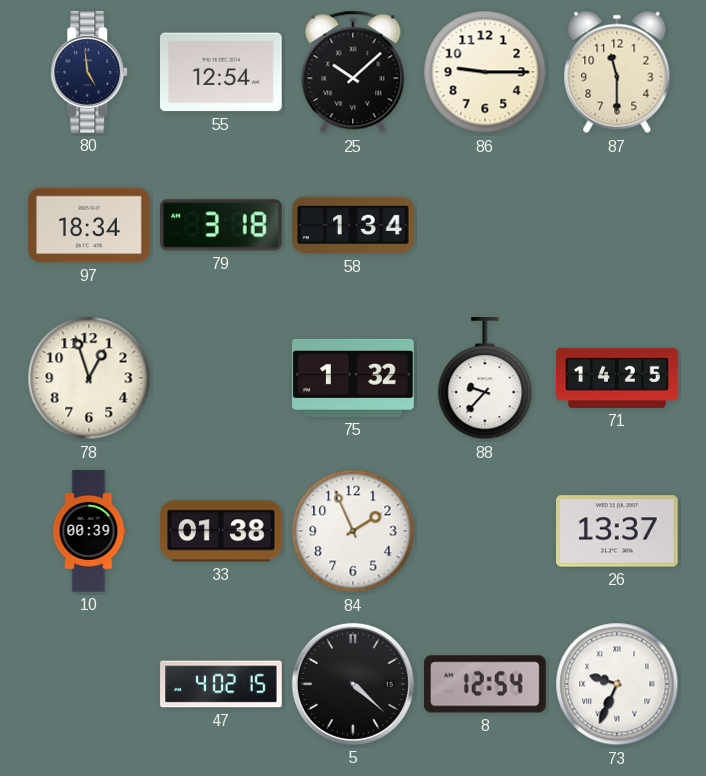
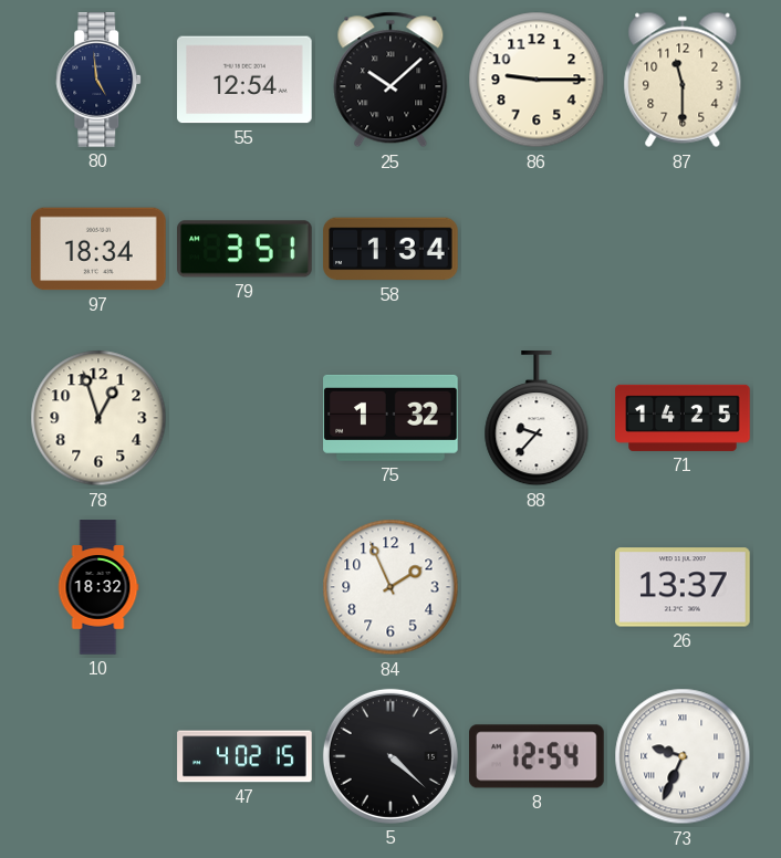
79: 3:18 -> 3:51 (244, 249)
10: 00:39 -> 18:32 (98, 587)
33: 01:38 -> none (221, 531)
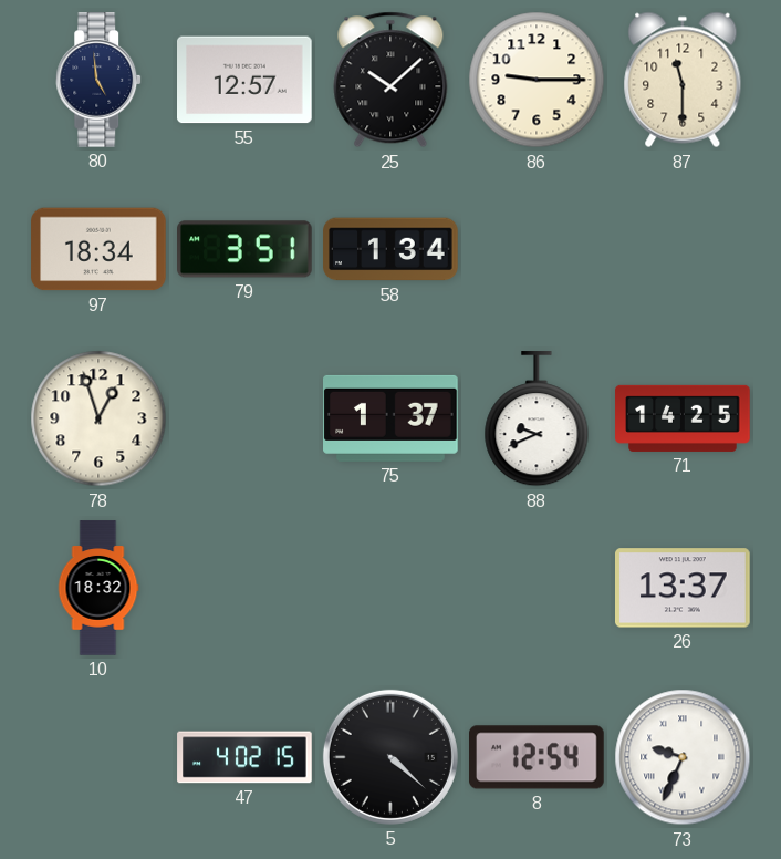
55: 12:54 -> 12:57 (246, 80)
75: 1:32 -> 1:37 (392, 418)
88: 9:37 -> 9:41 (537, 420)
84: 1:56 -> none (390, 587)
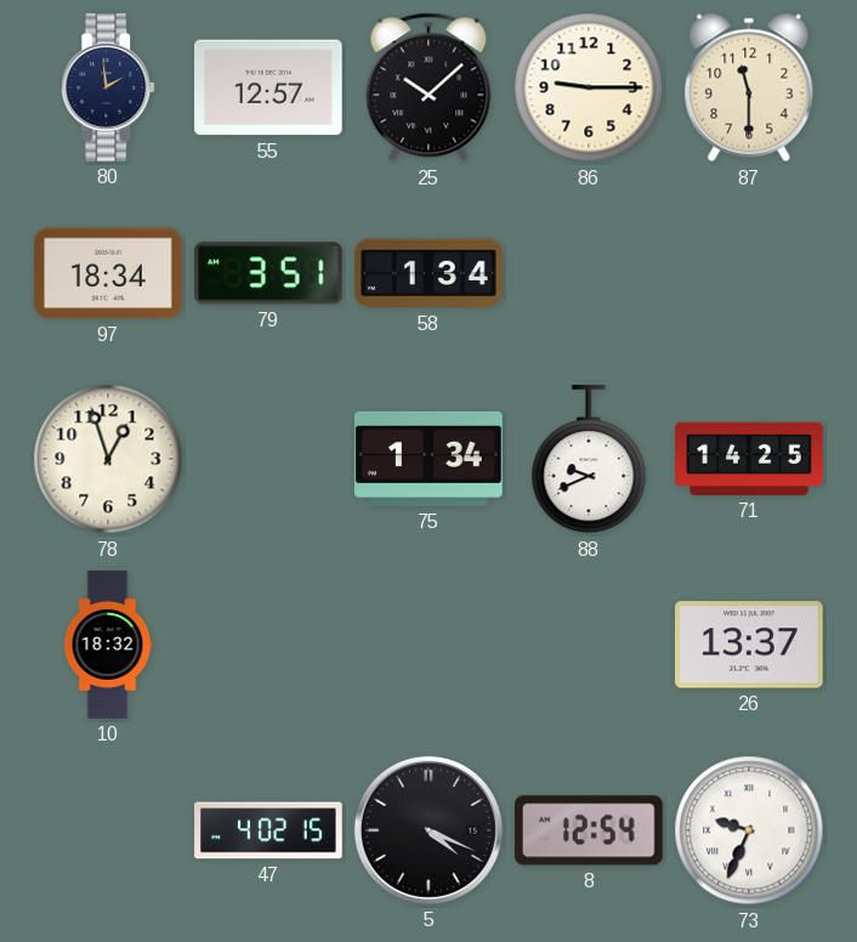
80: 4:59 -> 1:59 (109, 87)
75: 1:37 -> 1:34 (430, 459)
5: 4:22 -> 4:19 (428, 830)
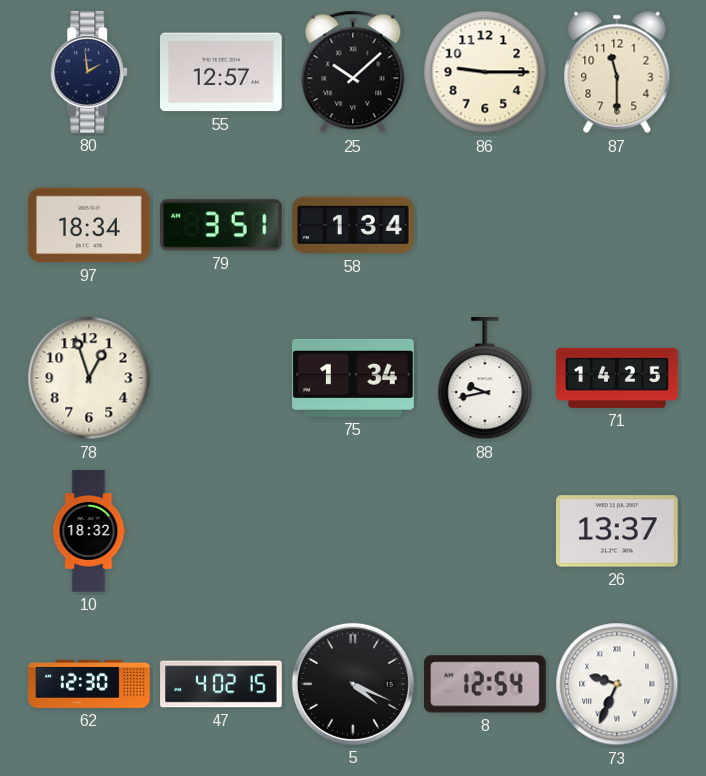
88: 9:41 -> 9:43 (485, 379)
62: none -> 12:30 (89, 684)
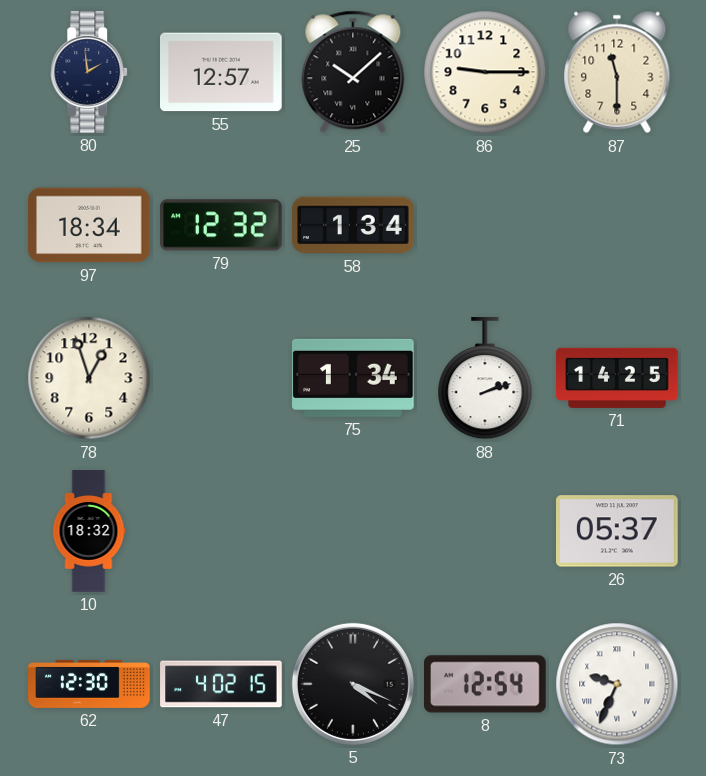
79: 3:51 -> 12:32 (221, 225)
88: 9:43 -> 2:12 (485, 379)
26: 13:37 -> 05:37 (617, 531)
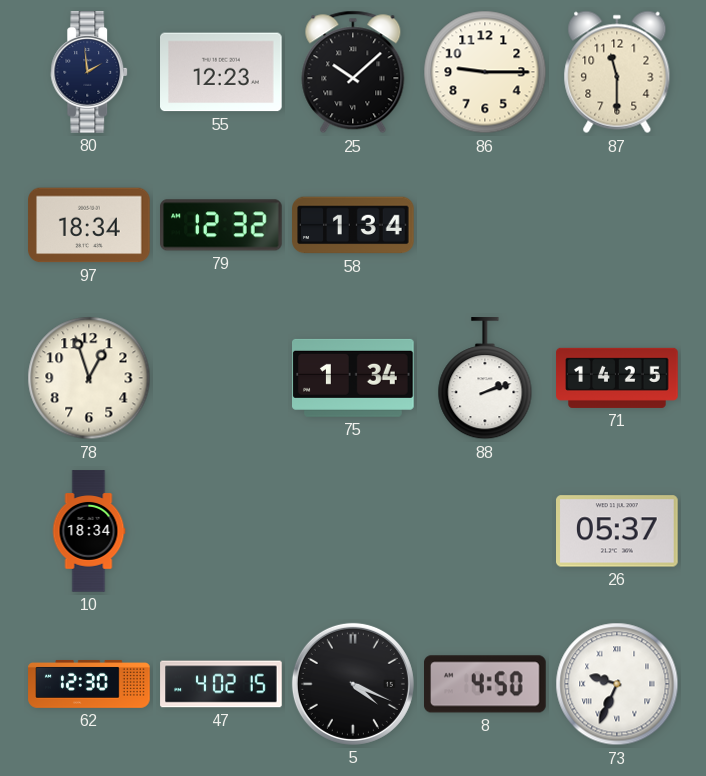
55: 12:57 -> 12:23 (222, 72)
10: 18:32 -> 18:34 (89, 531)
8: 12:54 -> 4:50 (486, 684)
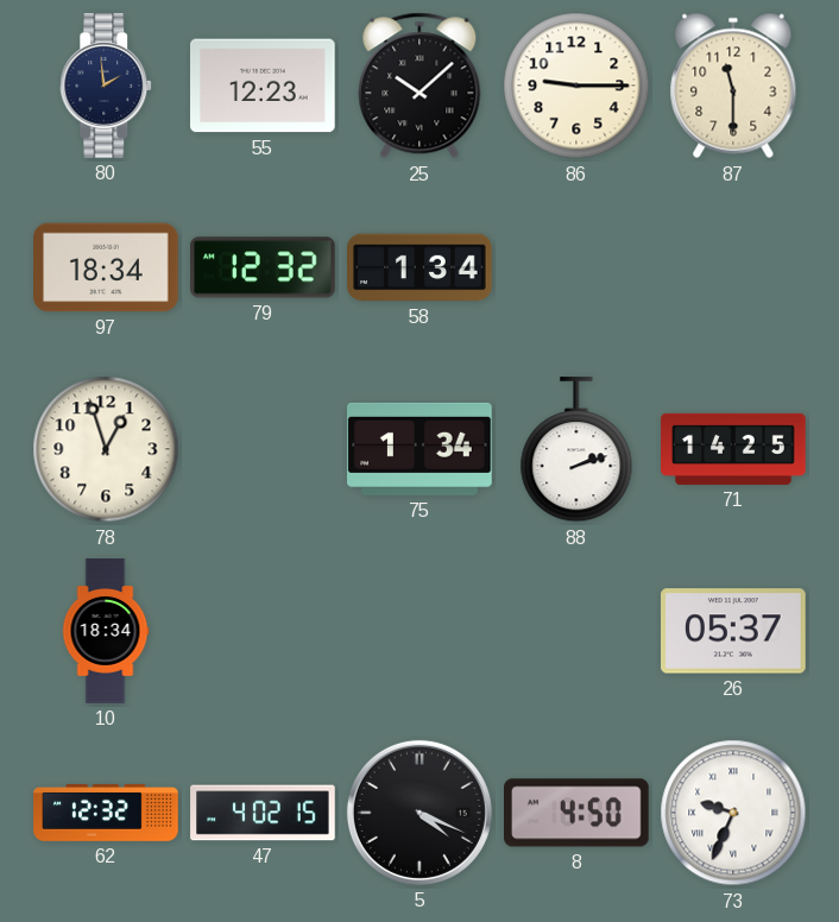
62: 12:30 -> 12:32 (106, 813)
